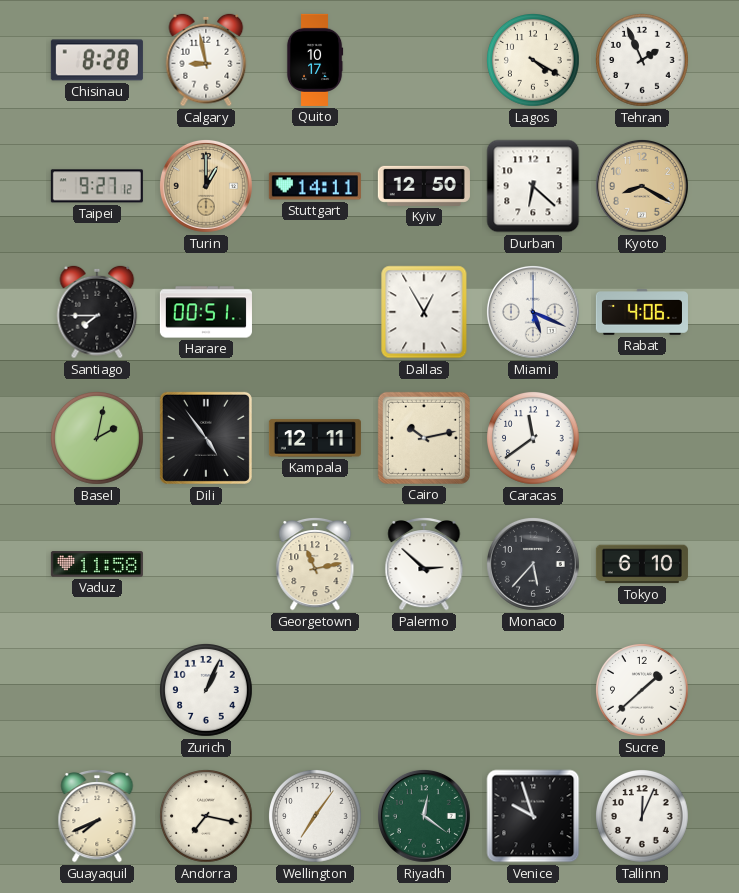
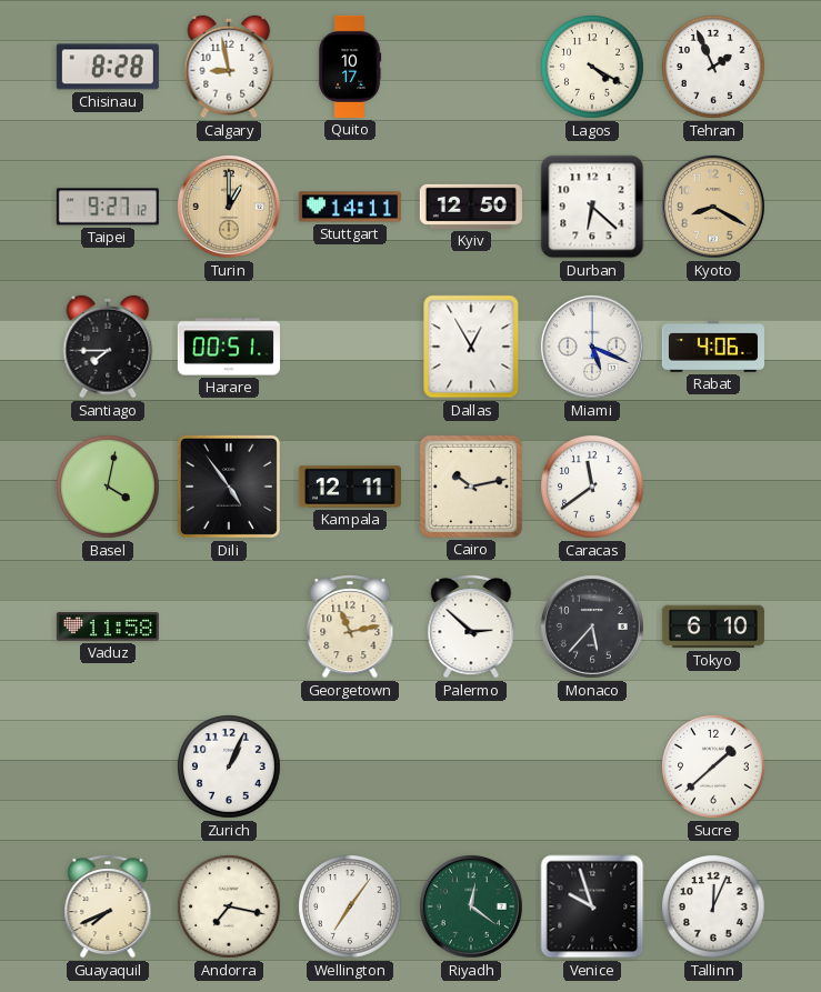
Basel: 2:02 -> 4:02 (109, 488)
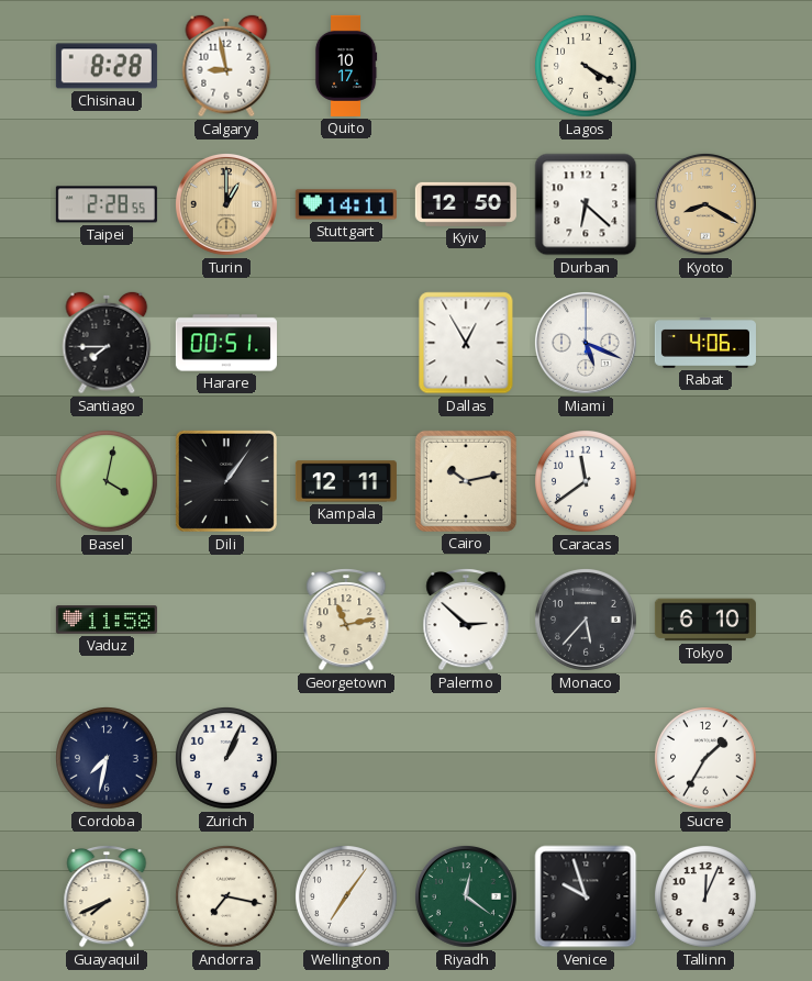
Tehran: 1:56 -> none (714, 68)
Taipei: 9:27 -> 2:28 (107, 204)
Dili: 4:54 -> 1:06 (226, 481)
Cordoba: none -> 7:32 (108, 759)
Sucre: 1:38 -> 1:35 (707, 759)
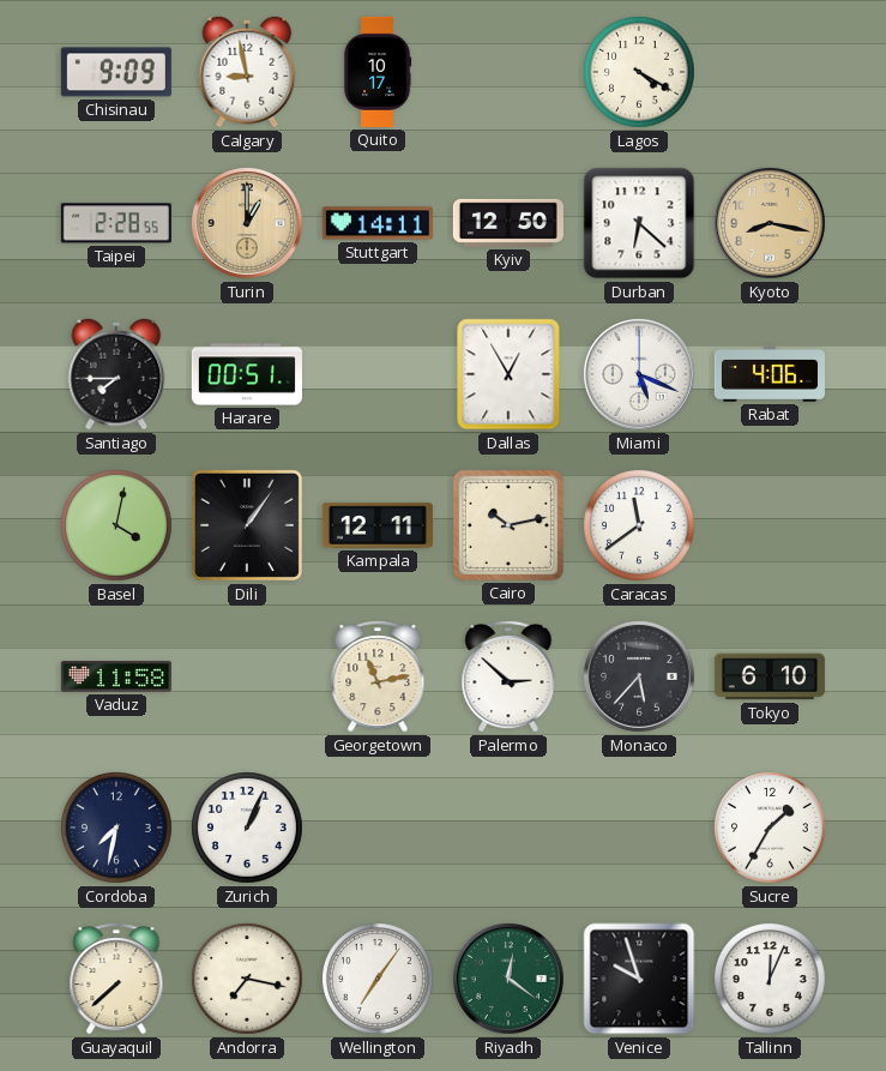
Chisinau: 8:28 -> 9:09 (116, 72)
Kyoto: 8:20 -> 8:17 (770, 223)
Guayaquil: 7:41 -> 7:38 (116, 980)
